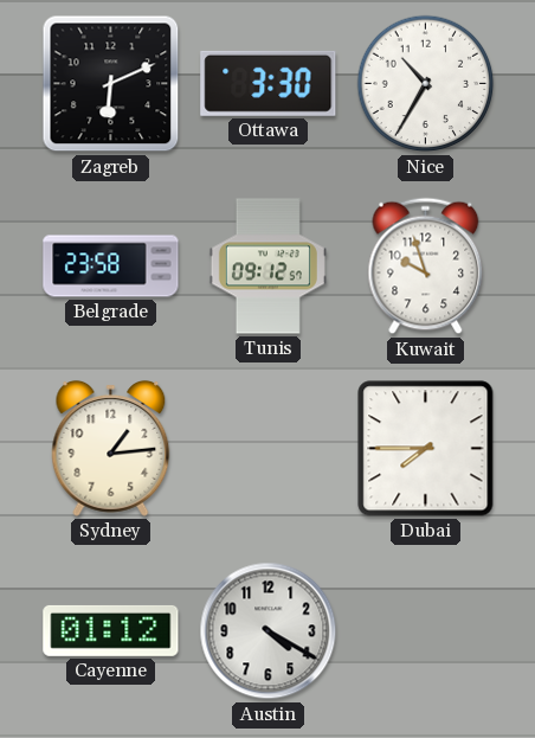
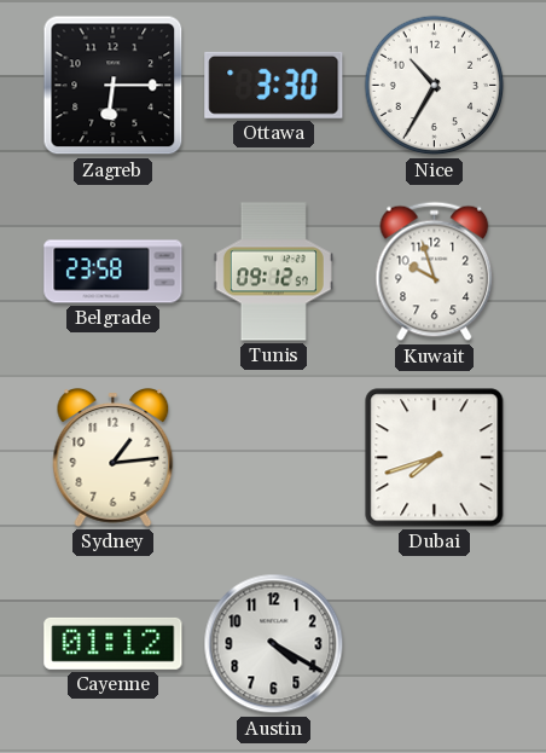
Zagreb: 6:11 -> 6:15 (114, 86)
Dubai: 7:45 -> 7:42 (435, 458)
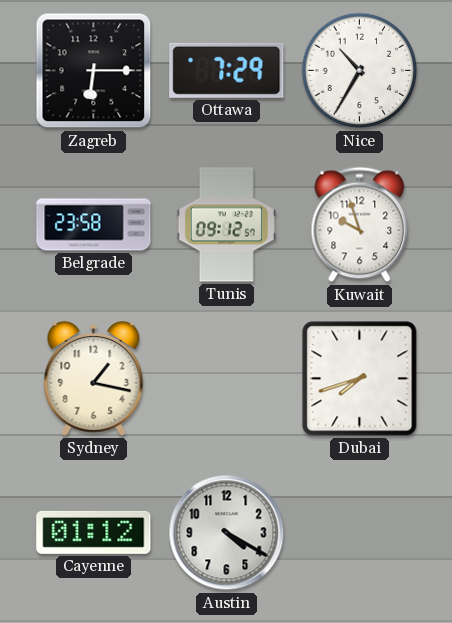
Ottawa: 3:30 -> 7:29 (227, 70)
Sydney: 1:14 -> 1:17 (94, 378)
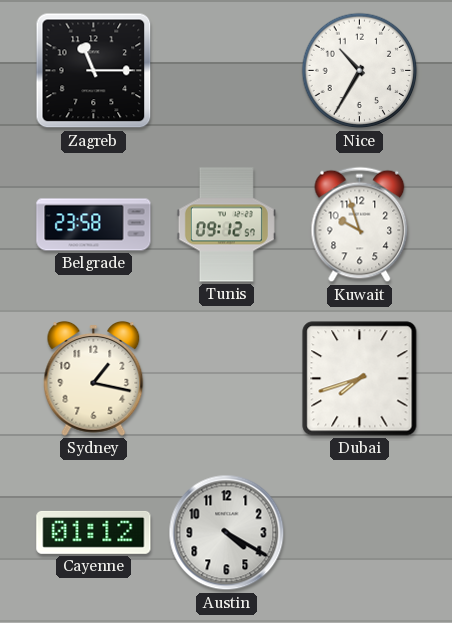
Zagreb: 6:15 -> 11:15 (94, 71)
Ottawa: 7:29 -> none (227, 70)
